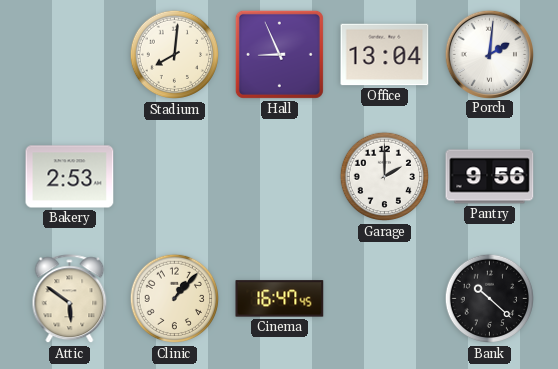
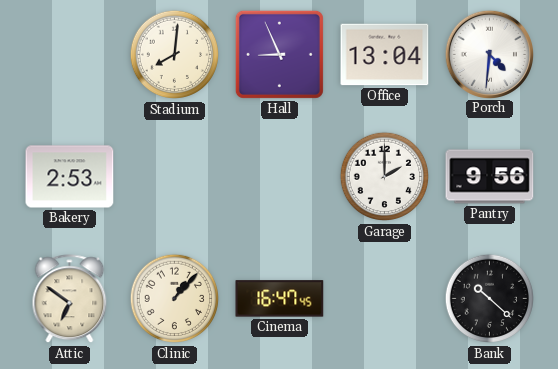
Porch: 2:01 -> 4:31 (489, 54)
Attic: 5:51 -> 6:51 (70, 299)
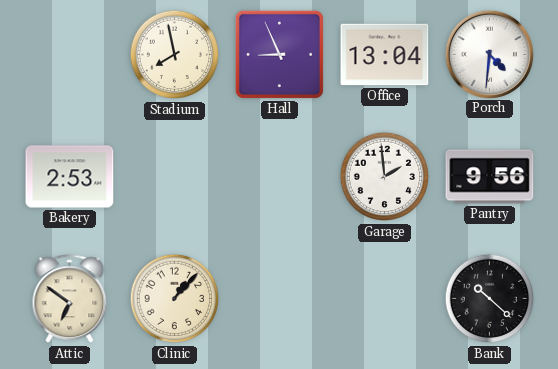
Stadium: 8:01 -> 7:58 (174, 55)
Garage: 2:00 -> 1:59 (384, 177)
Cinema: 16:47 -> none (280, 299)
